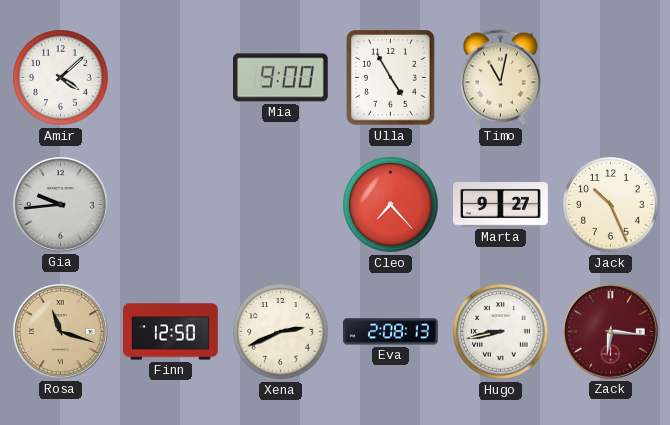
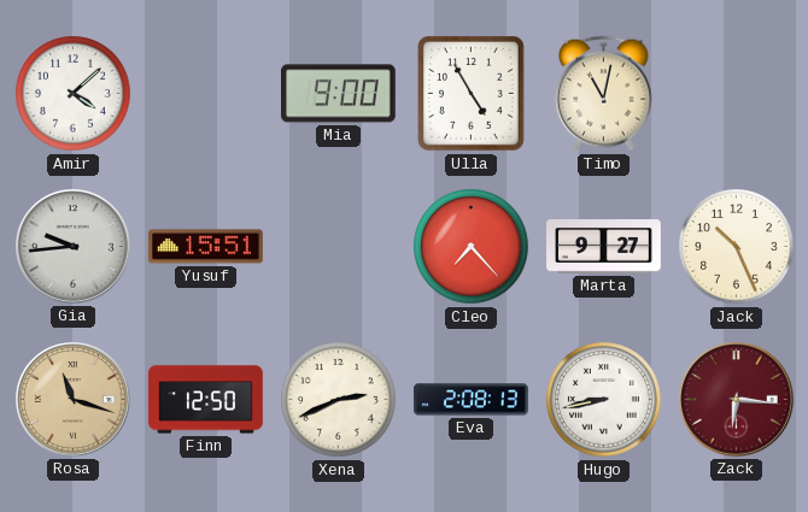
Yusuf: none -> 15:51 (206, 247)
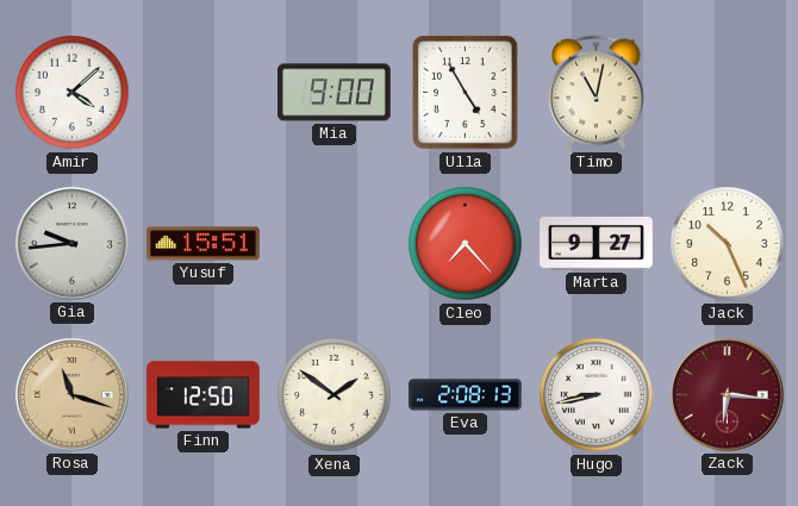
Xena: 2:41 -> 1:51 (335, 395)
